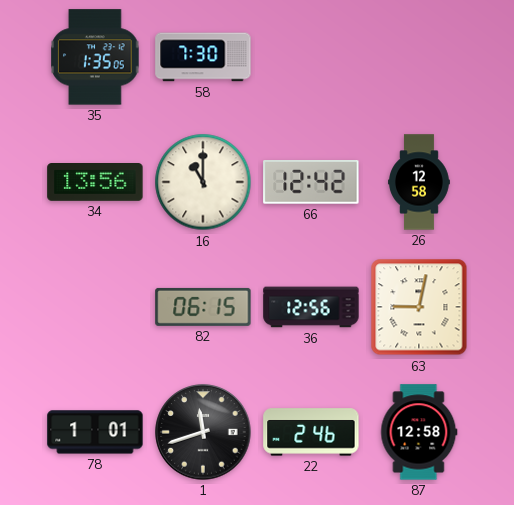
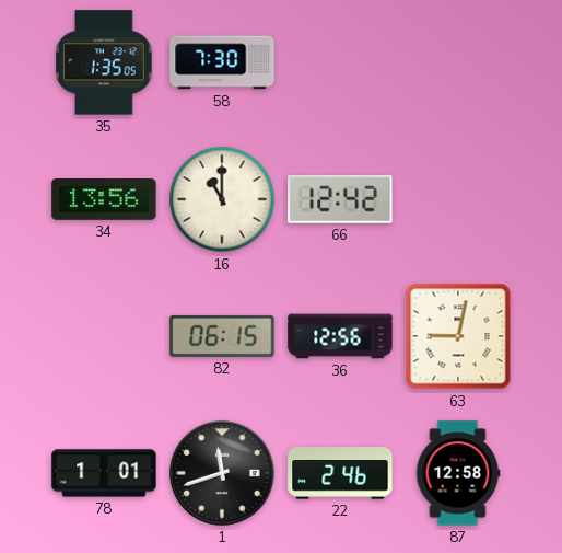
26: 12:58 -> none (420, 182)
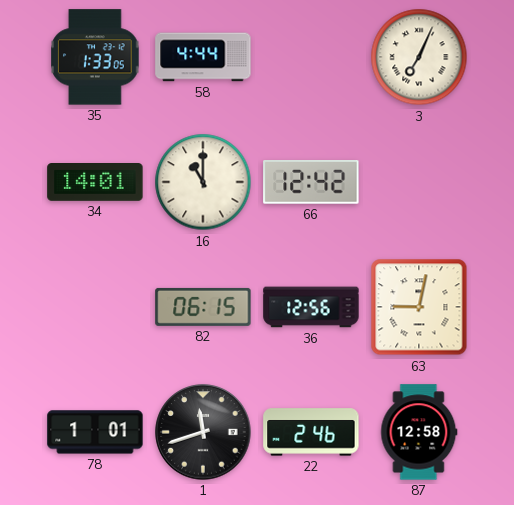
35: 1:35 -> 1:33 (95, 57)
58: 7:30 -> 4:44 (203, 57)
3: none -> 7:04 (419, 57)
34: 13:56 -> 14:01 (95, 183)
